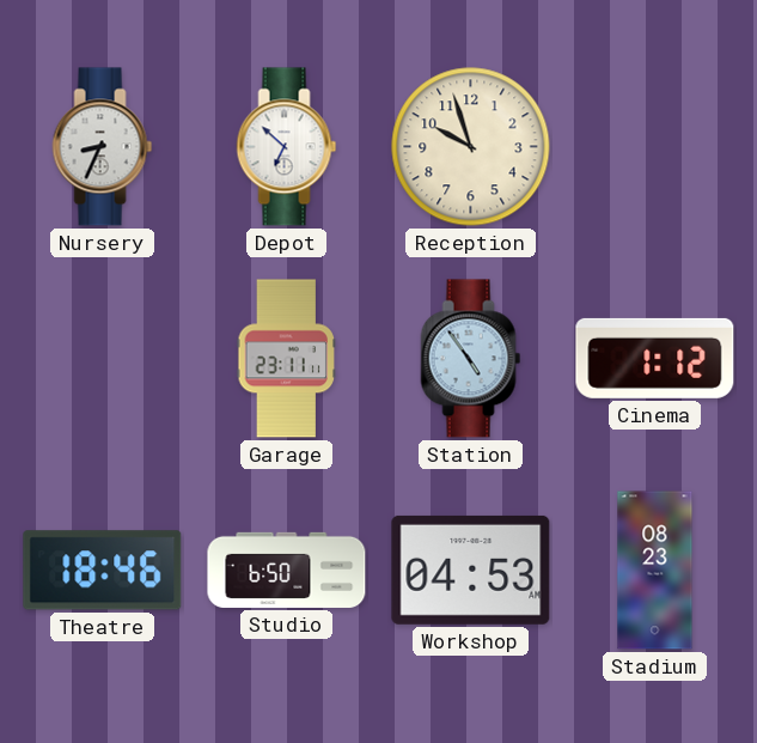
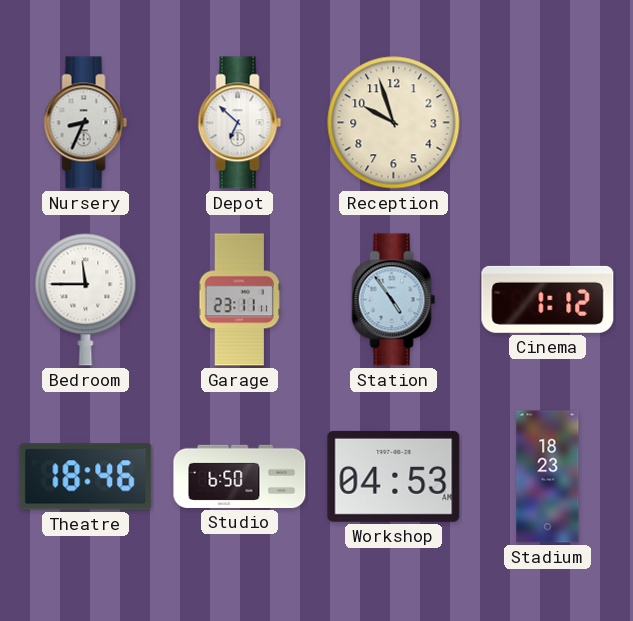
Bedroom: none -> 11:45 (86, 300)
Stadium: 08:23 -> 18:23 (548, 477)
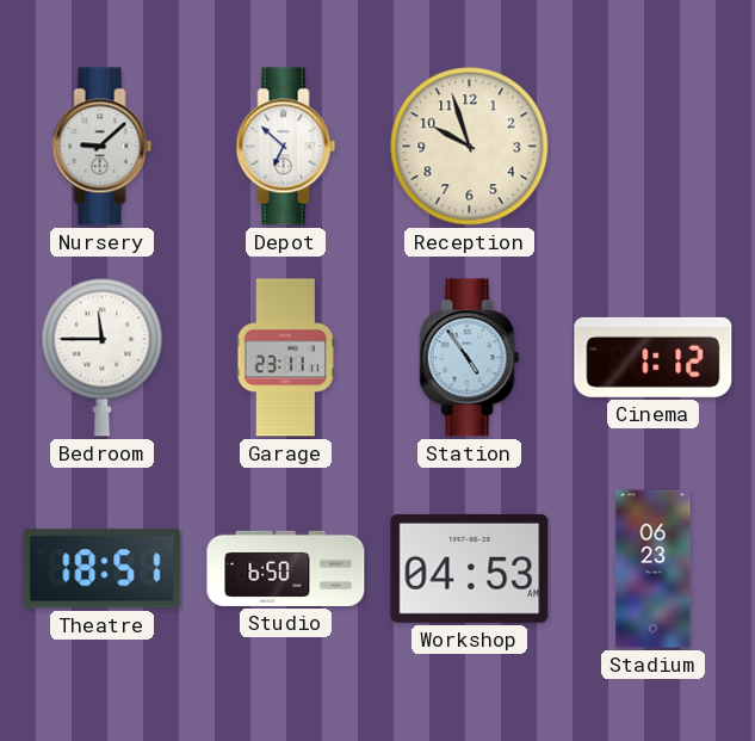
Nursery: 8:34 -> 9:08 (103, 147)
Theatre: 18:46 -> 18:51 (103, 569)
Stadium: 18:23 -> 06:23 (654, 569)
